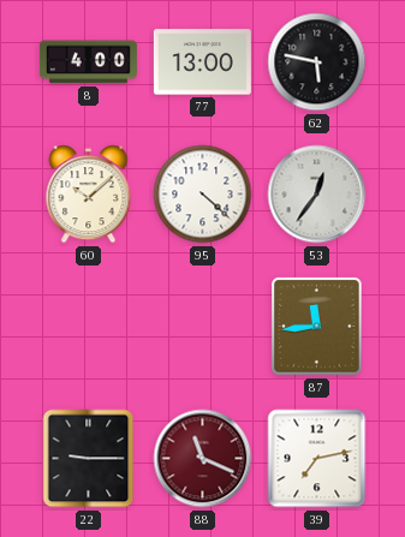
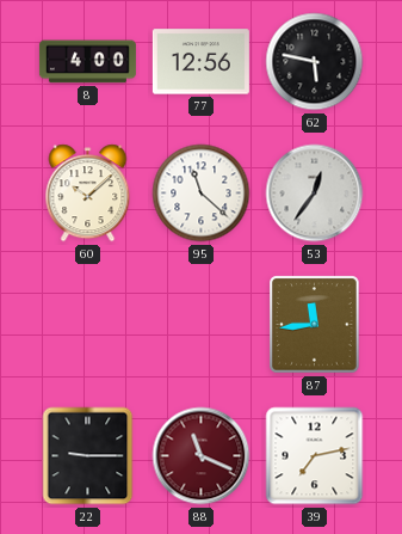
77: 13:00 -> 12:56 (200, 62)
95: 4:22 -> 11:22 (202, 194)
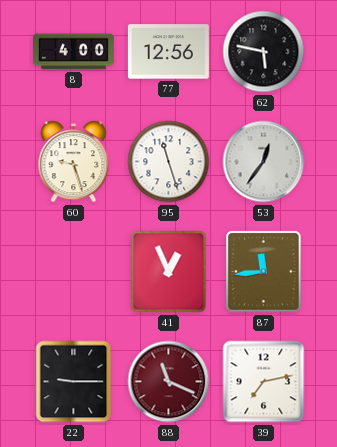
60: 10:08 -> 9:27 (74, 162)
95: 11:22 -> 11:27 (169, 162)
41: none -> 12:56 (169, 272)
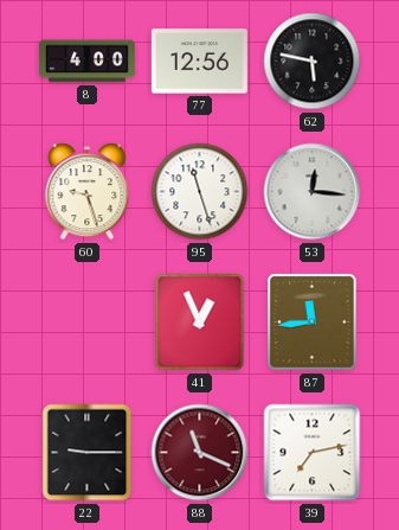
53: 12:36 -> 12:16 (313, 192)
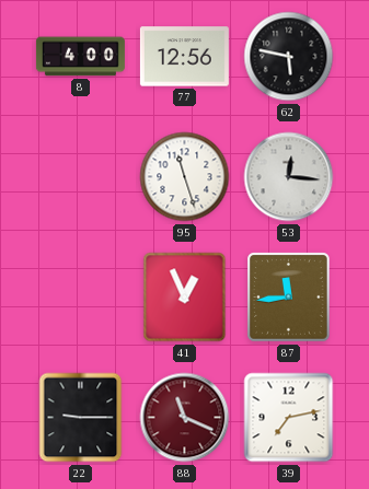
60: 9:27 -> none (88, 192)
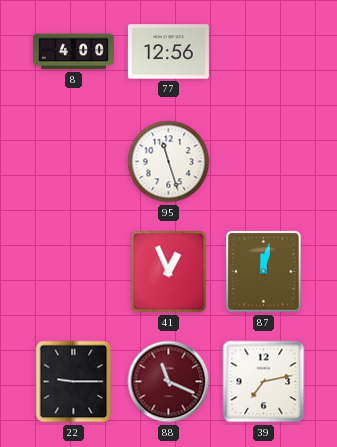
62: 5:47 -> none (289, 57)
53: 12:16 -> none (289, 177)
87: 11:44 -> 12:02 (264, 272)
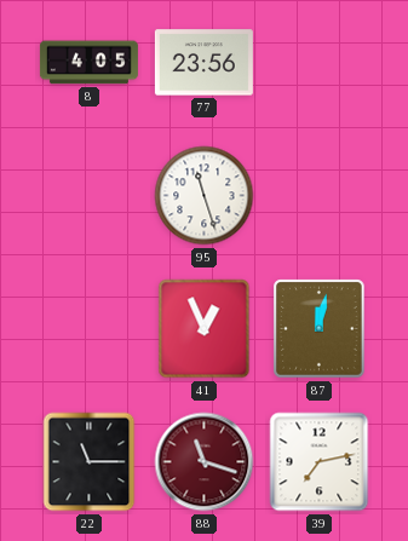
8: 4:00 -> 4:05 (88, 63)
77: 12:56 -> 23:56 (203, 63)
22: 9:15 -> 11:15 (90, 462)
88: 11:19 -> 11:18 (205, 462)
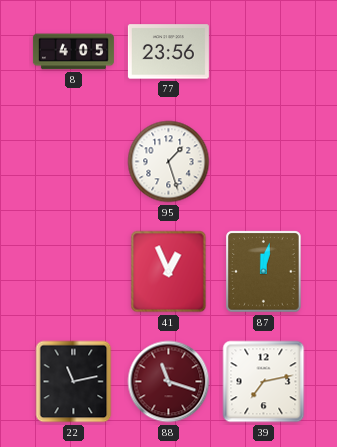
95: 11:27 -> 1:27 (169, 162)
22: 11:15 -> 11:13 (74, 382)
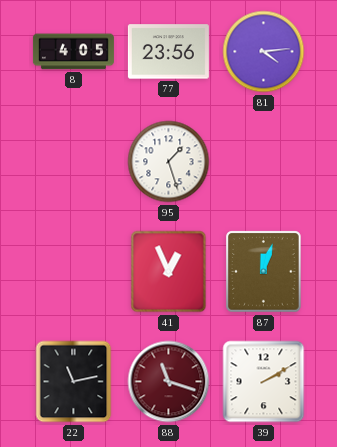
81: none -> 4:14 (264, 52)
87: 12:02 -> 12:03 (264, 272)
39: 7:13 -> 2:10 (264, 382)
